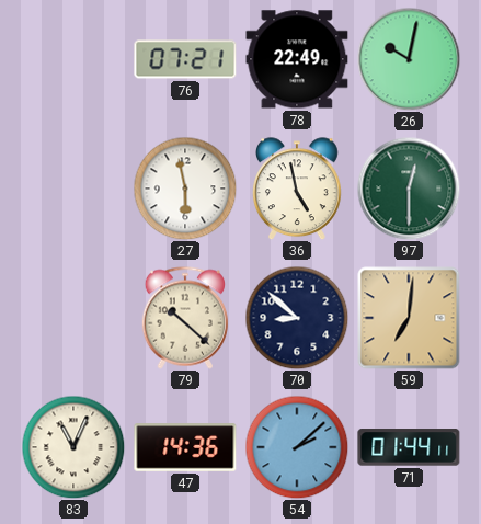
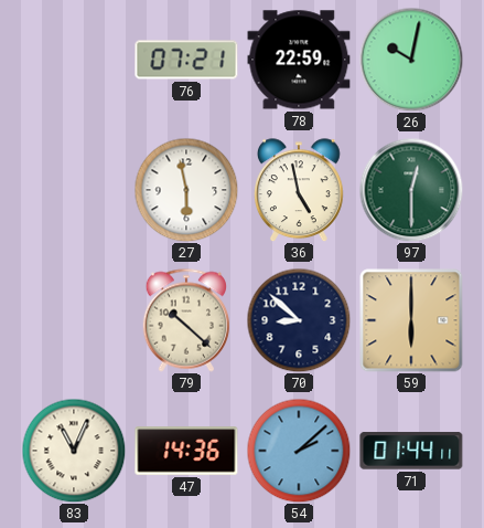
78: 22:49 -> 22:59 (299, 60)
59: 7:01 -> 6:00 (411, 320)
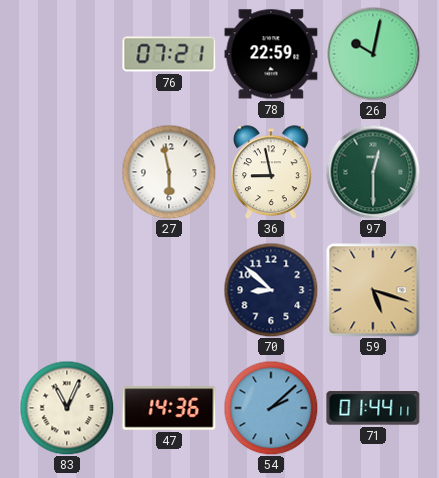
36: 4:58 -> 8:58 (272, 172)
79: 10:22 -> none (185, 320)
59: 6:00 -> 5:18 (373, 290)
